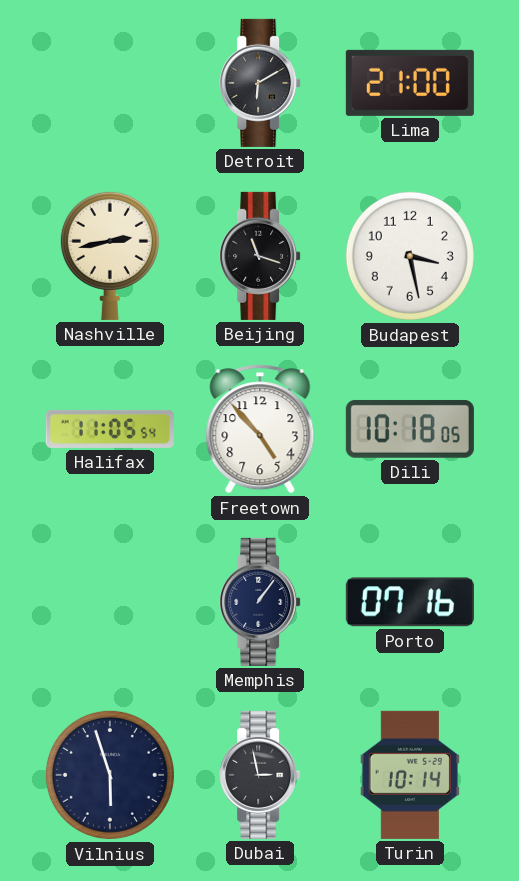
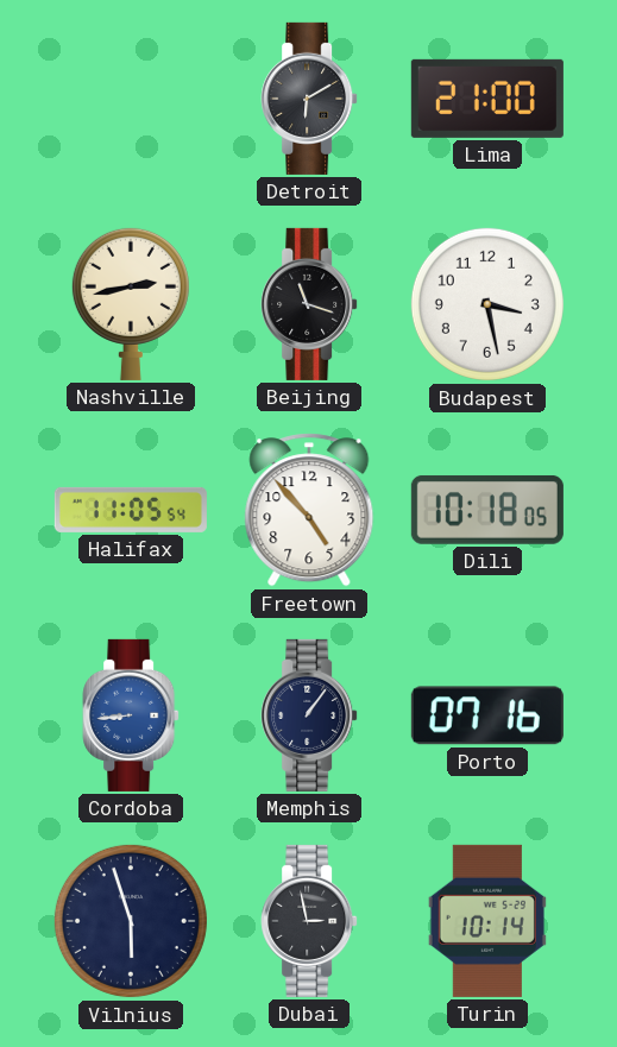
Cordoba: none -> 8:44 (131, 715)
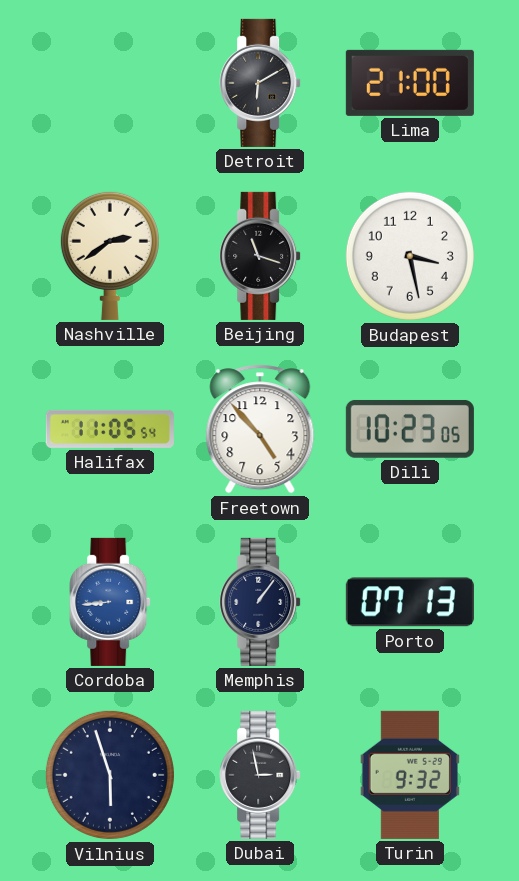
Nashville: 2:43 -> 2:39 (110, 255)
Dili: 10:18 -> 10:23 (410, 429)
Porto: 07:16 -> 07:13 (410, 602)
Turin: 10:14 -> 9:32 (410, 775)
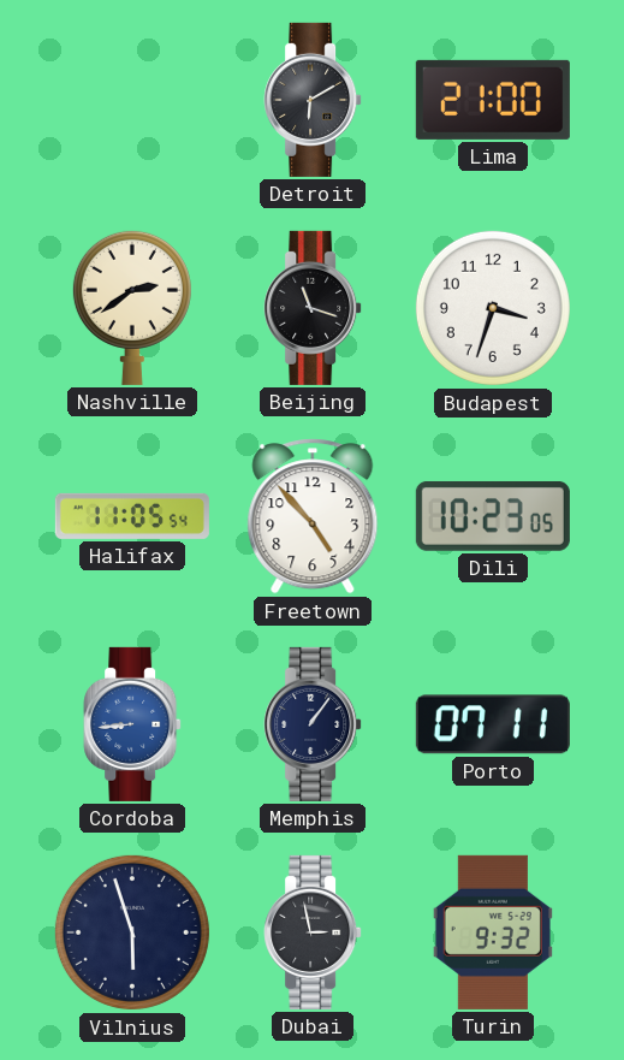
Budapest: 3:28 -> 3:33 (493, 308)
Porto: 07:13 -> 07:11 (493, 724)
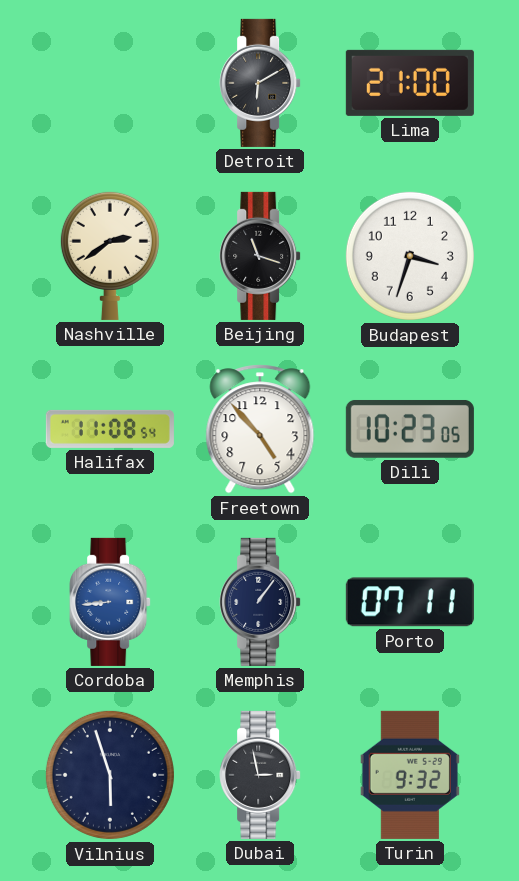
Halifax: 11:05 -> 11:08 (110, 429)
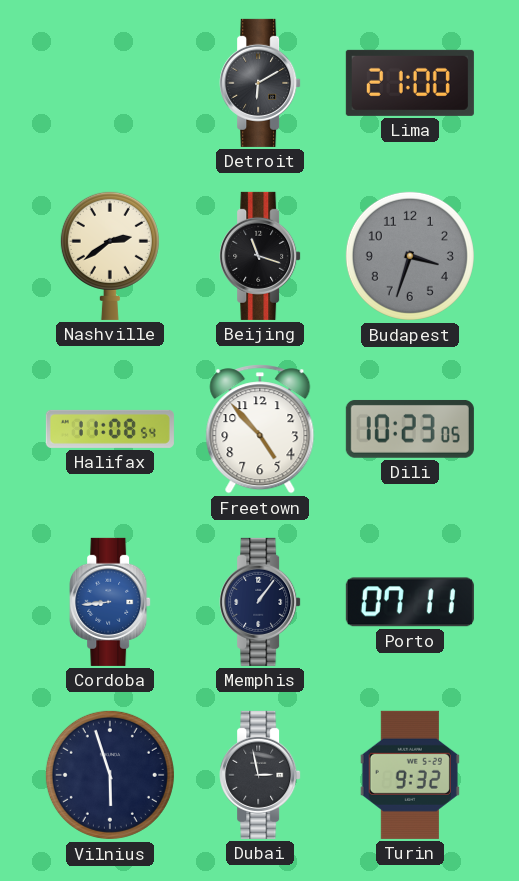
Budapest dial: white -> grey (410, 256)
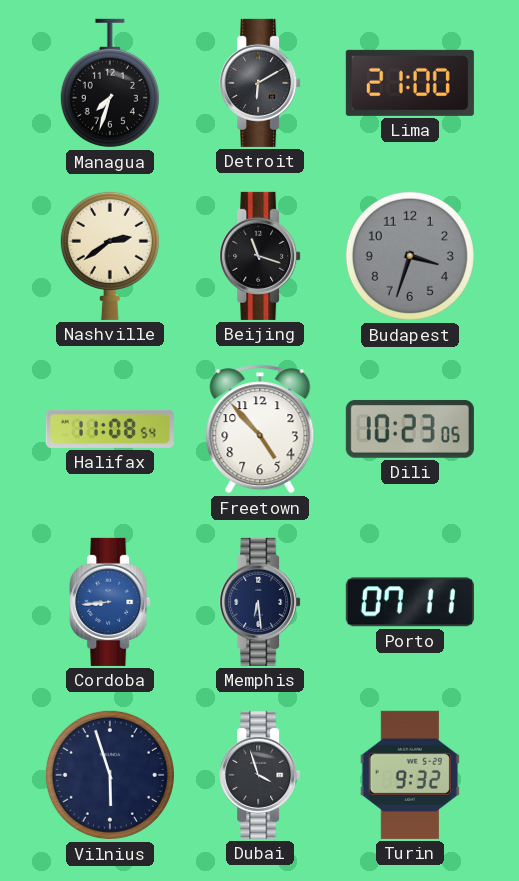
Managua: none -> 7:33 (110, 83)
Memphis: 1:06 -> 6:29 (260, 602)
Dubai: 2:58 -> 3:57 (260, 775)
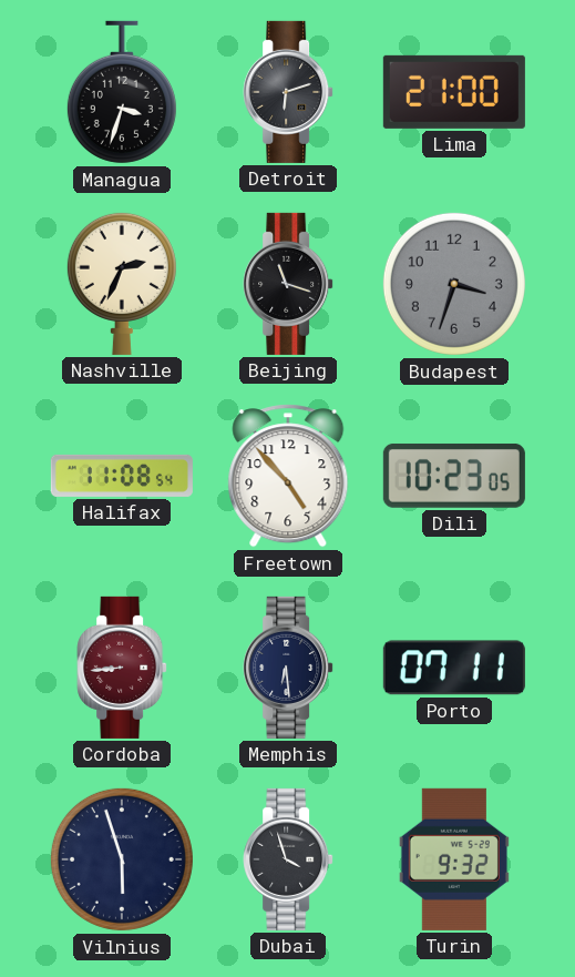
Managua: 7:33 -> 3:33 (122, 92)
Detroit: 6:10 -> 6:12 (288, 92)
Nashville: 2:39 -> 2:34 (122, 283)
Cordoba dial: blue -> burgundy (122, 668)
